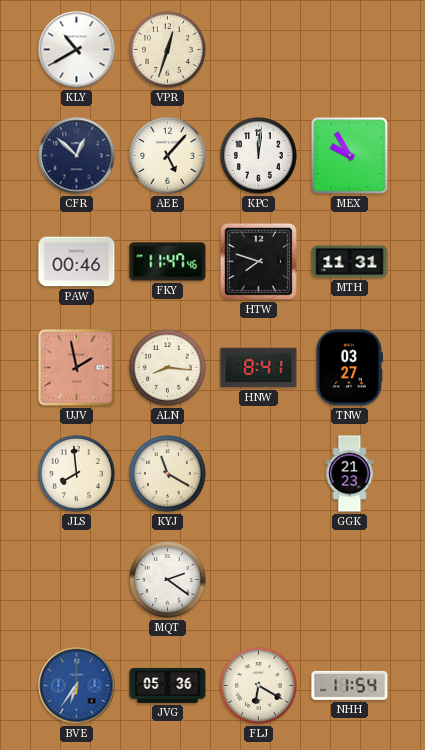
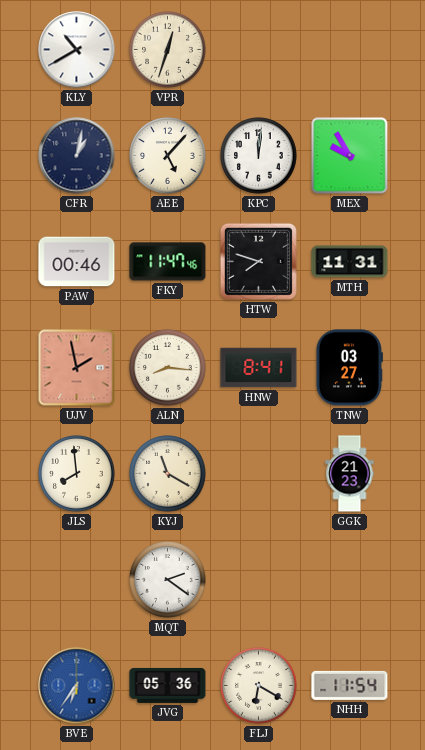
CFR: 12:52 -> 1:02 (77, 156)
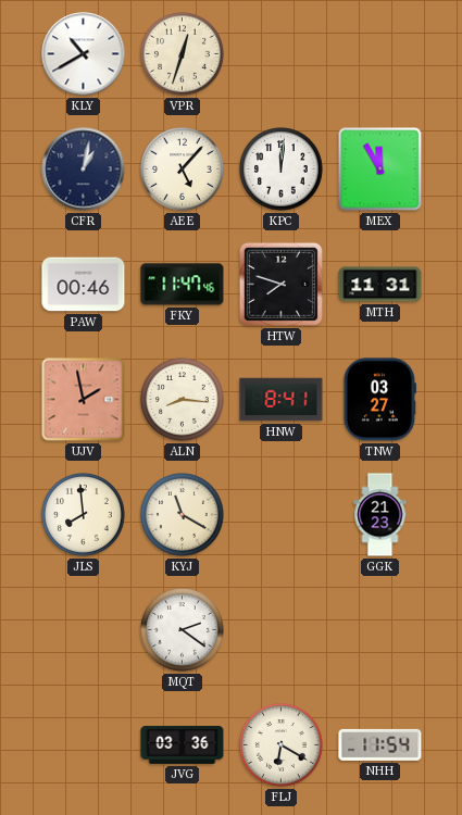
MEX: 9:55 -> 11:55 (380, 170)
BVE: 6:36 -> none (77, 686)
JVG: 05:36 -> 03:36 (183, 744)
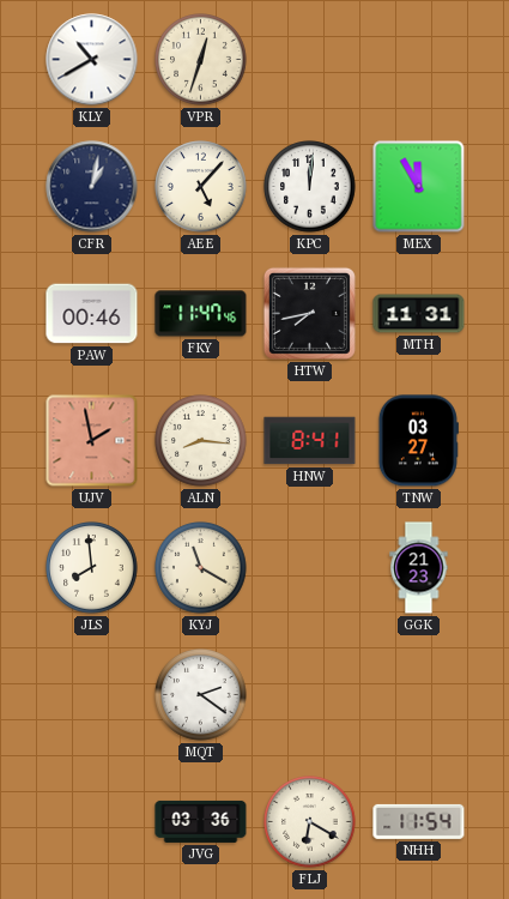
HTW: 7:48 -> 7:43 (309, 313)
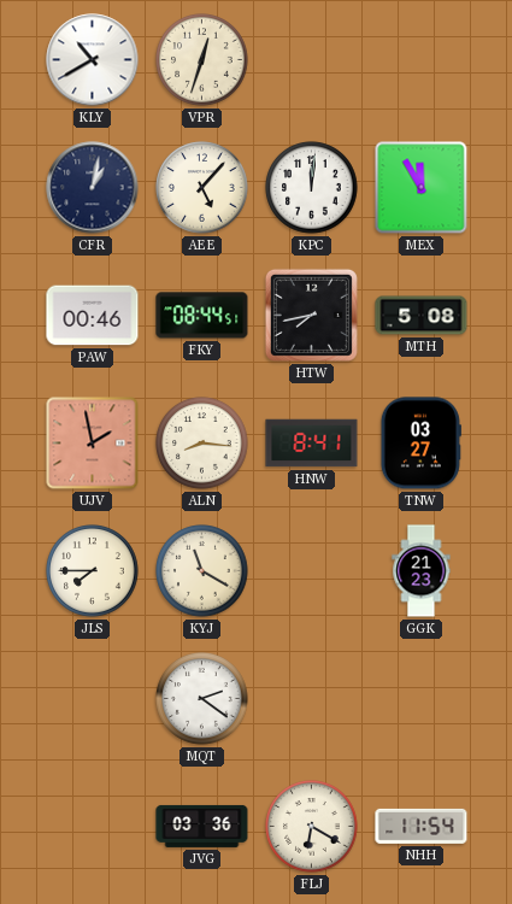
FKY: 11:47 -> 08:44 (202, 316)
MTH: 11:31 -> 5:08 (422, 316)
JLS: 7:59 -> 7:45 (93, 571)
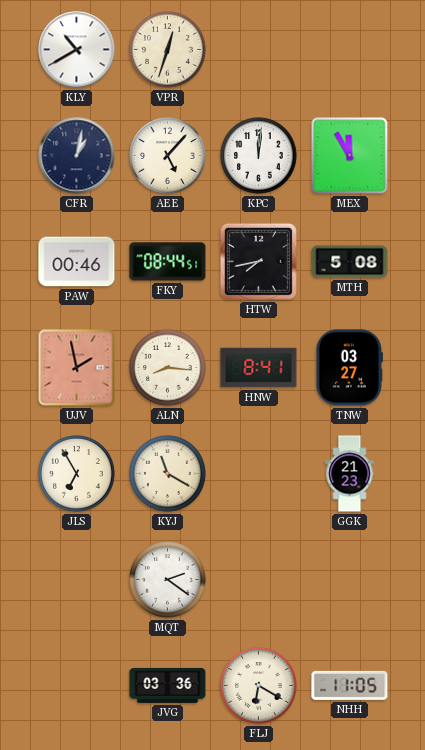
JLS: 7:45 -> 6:55 (77, 474)
NHH: 11:54 -> 11:05 (350, 685)
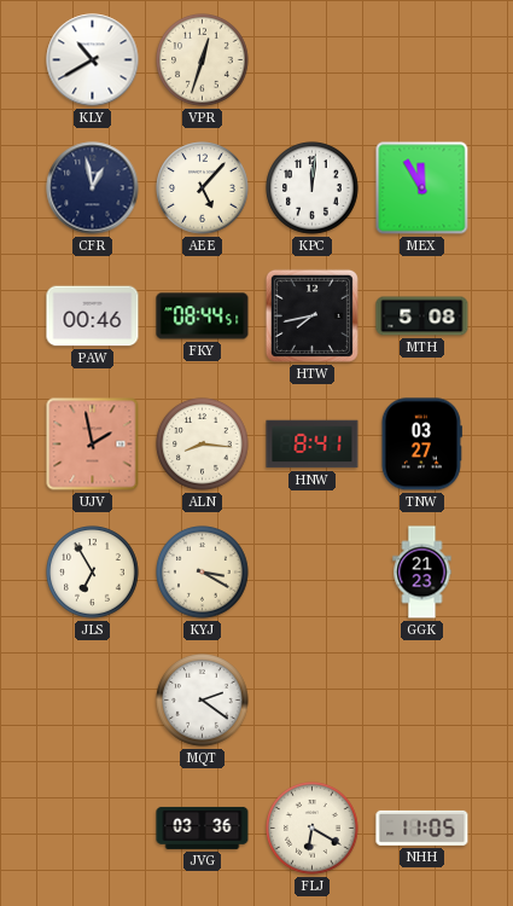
CFR: 1:02 -> 12:58 (93, 188)
KYJ: 11:20 -> 3:20 (203, 573)
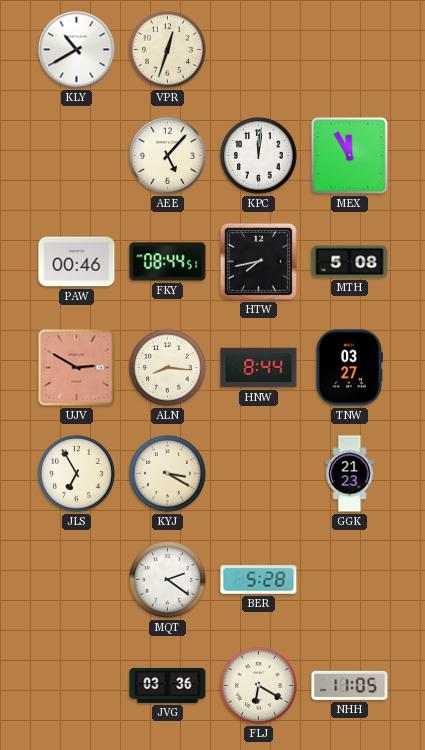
CFR: 12:58 -> none (93, 188)
UJV: 1:58 -> 2:50 (77, 368)
HNW: 8:41 -> 8:44 (259, 368)
BER: none -> 5:28 (259, 580)
